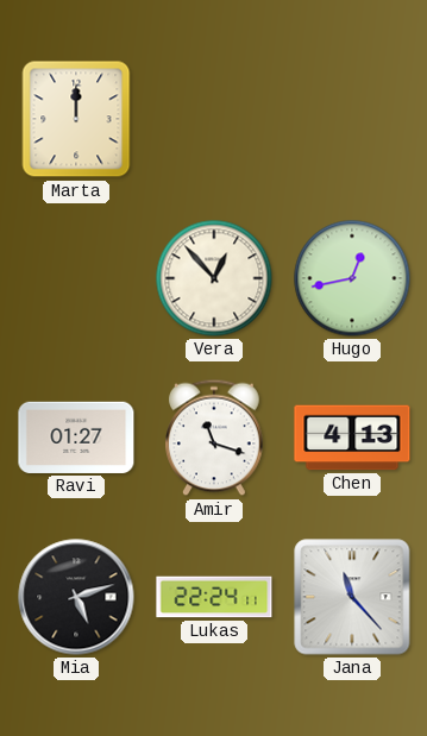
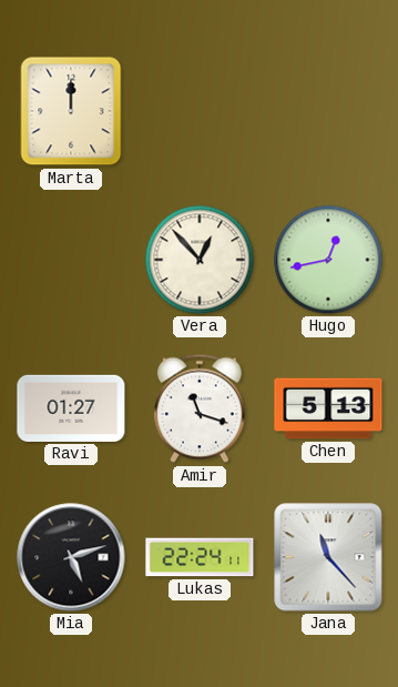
Chen: 4:13 -> 5:13 (328, 408)
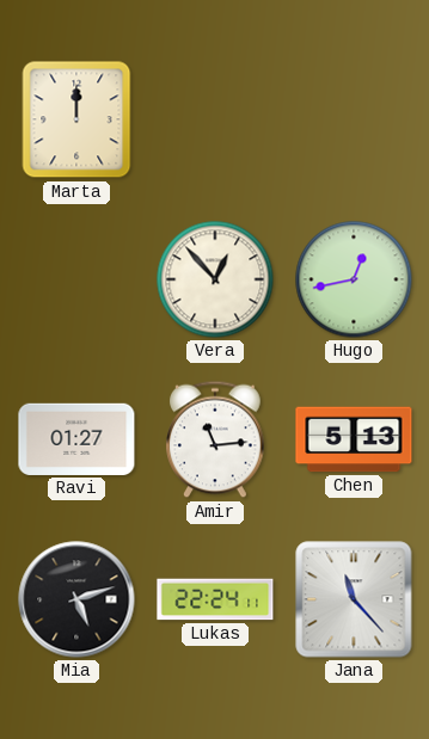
Amir: 11:18 -> 11:14 (216, 439)
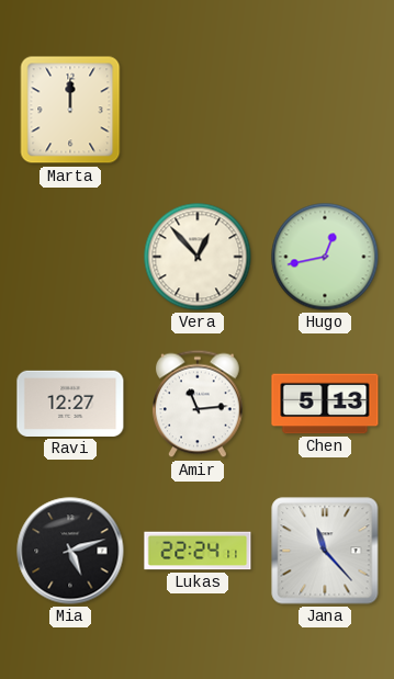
Ravi: 01:27 -> 12:27 (70, 404)
